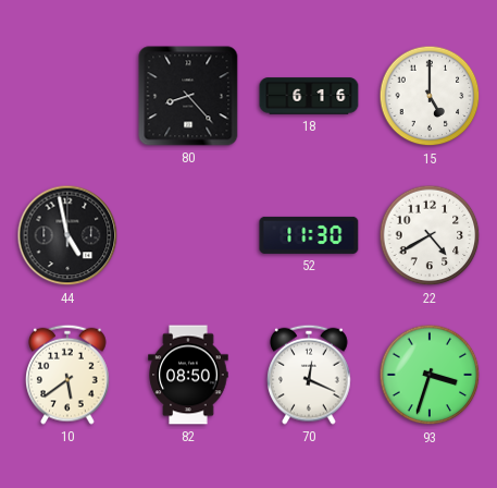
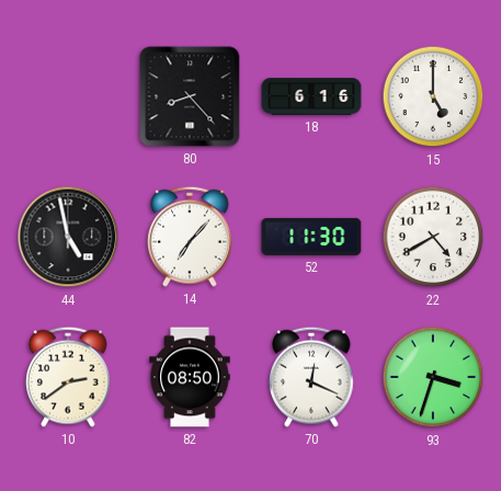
14: none -> 7:07 (191, 237)
10: 5:39 -> 2:39 (69, 377)
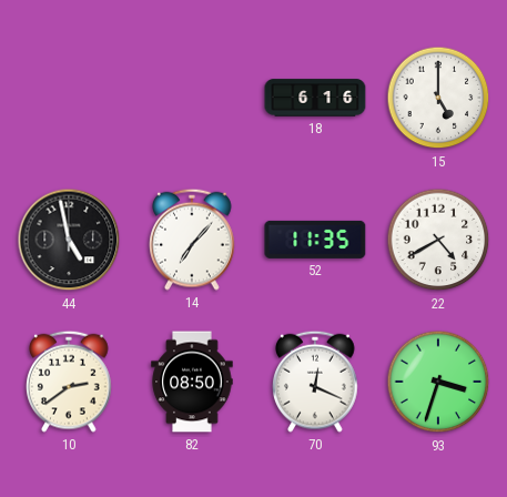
80: 8:23 -> none (190, 96)
52: 11:30 -> 11:35 (315, 240)
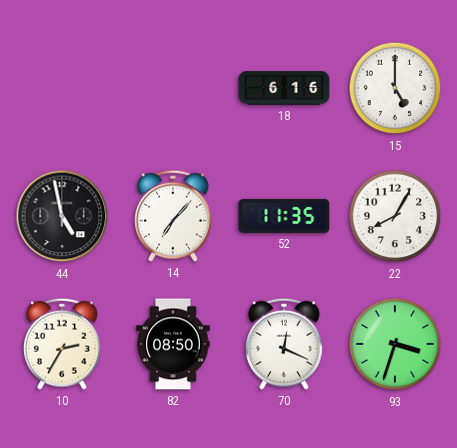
22: 4:40 -> 8:05 (395, 216)
10: 2:39 -> 2:35 (63, 344)
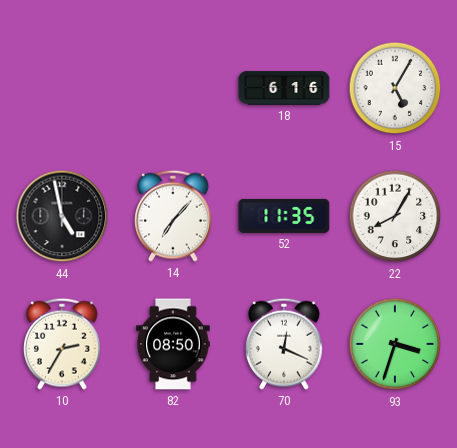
15: 5:00 -> 5:05 (395, 88)
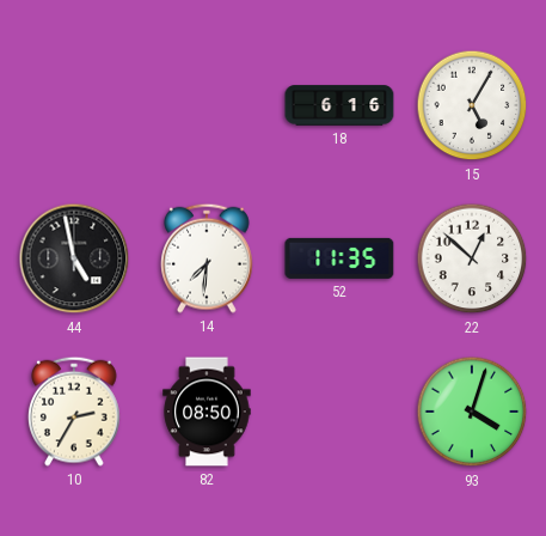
14: 7:07 -> 7:31 (208, 258)
22: 8:05 -> 12:52 (472, 258)
70: 12:19 -> none (285, 344)
93: 3:33 -> 4:03 (472, 412)
